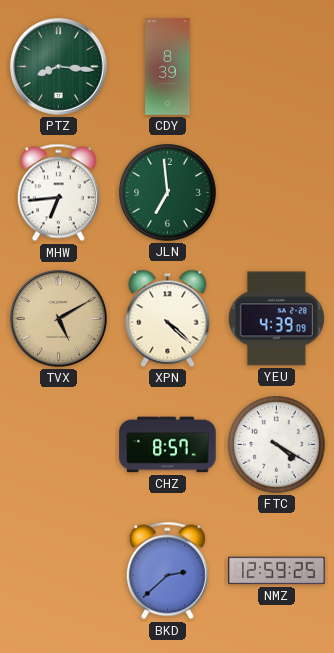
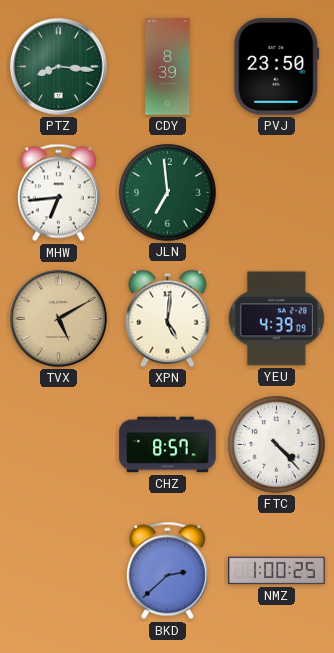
PVJ: none -> 23:50 (277, 67)
XPN: 4:22 -> 5:01 (168, 318)
FTC: 4:20 -> 4:23 (277, 445)
NMZ: 12:59 -> 1:00 (277, 571)
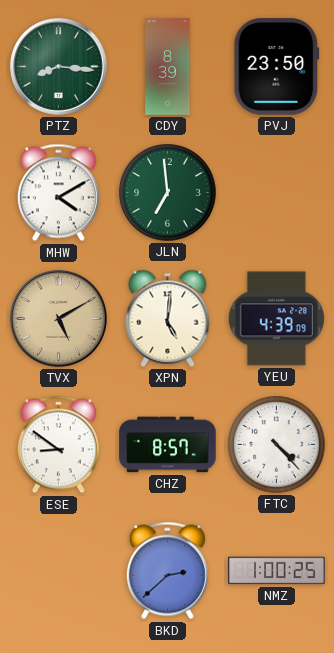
MHW: 6:44 -> 4:10 (58, 193)
ESE: none -> 8:51 (58, 445)
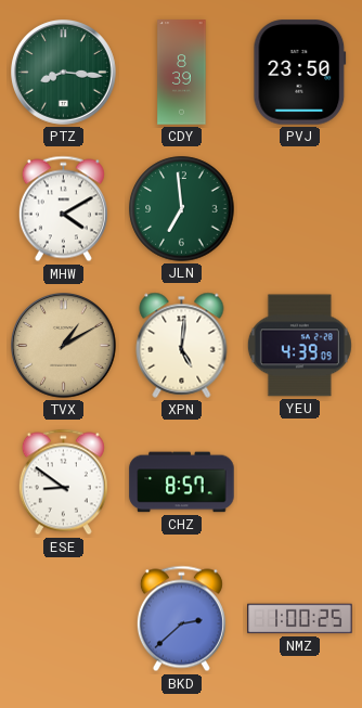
TVX: 5:10 -> 1:10 (64, 346)
FTC: 4:23 -> none (277, 445)
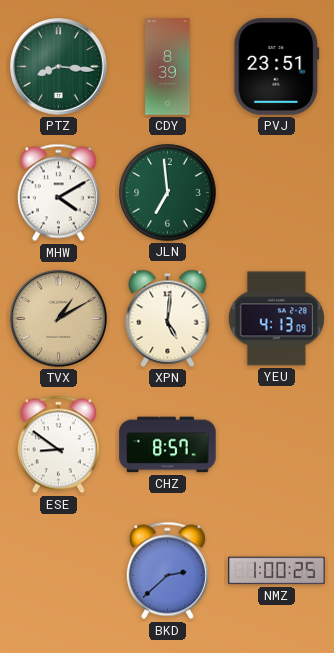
PVJ: 23:50 -> 23:51 (277, 67)
YEU: 4:39 -> 4:13 (276, 319)
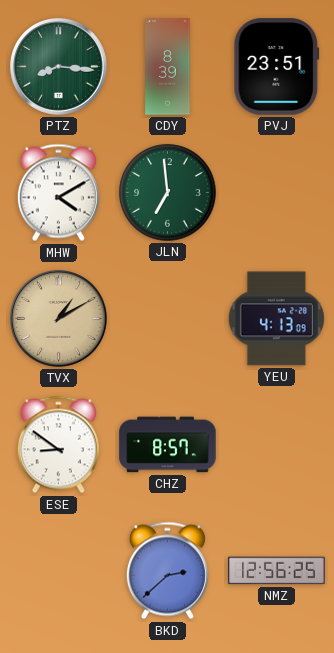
XPN: 5:01 -> none (168, 318)
NMZ: 1:00 -> 12:56 (277, 571)
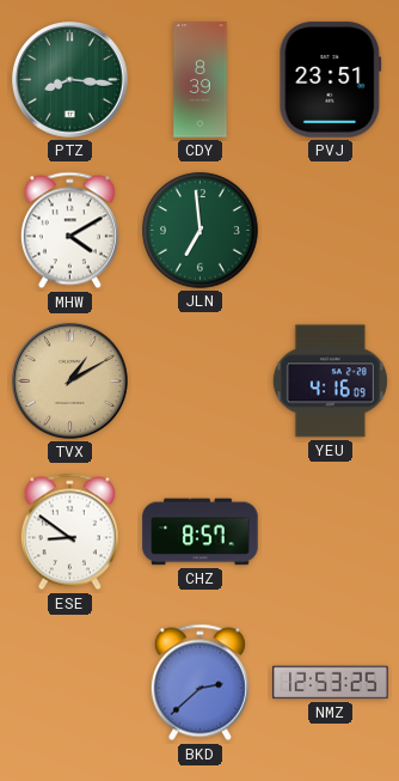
YEU: 4:13 -> 4:16 (330, 382)
NMZ: 12:56 -> 12:53 (331, 683)
